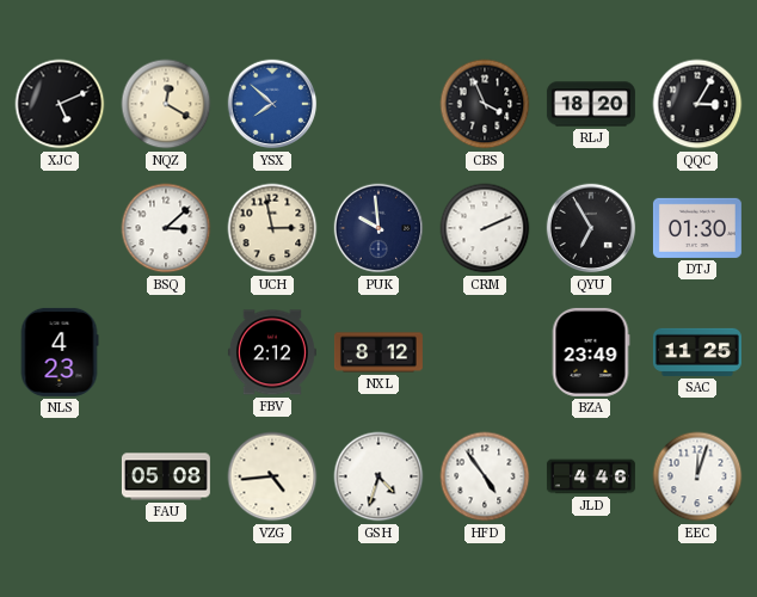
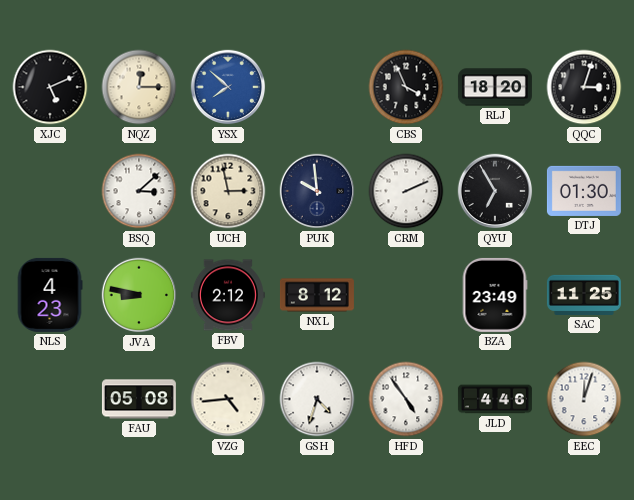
NQZ: 12:20 -> 12:15 (139, 87)
QQC: 3:05 -> 3:03 (584, 87)
JVA: none -> 8:47 (139, 295)
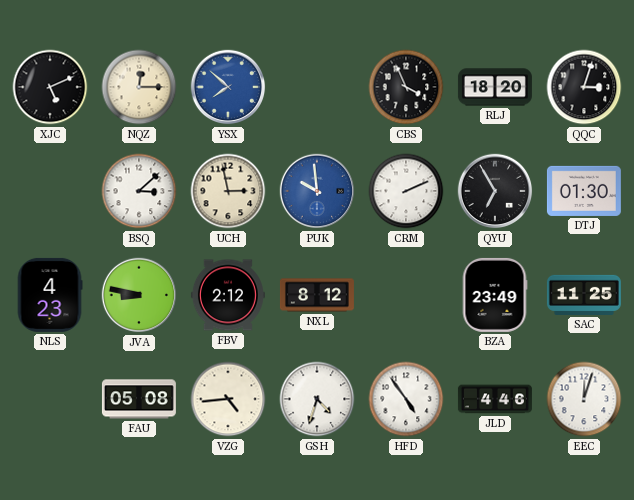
PUK dial: navy -> blue (317, 191)
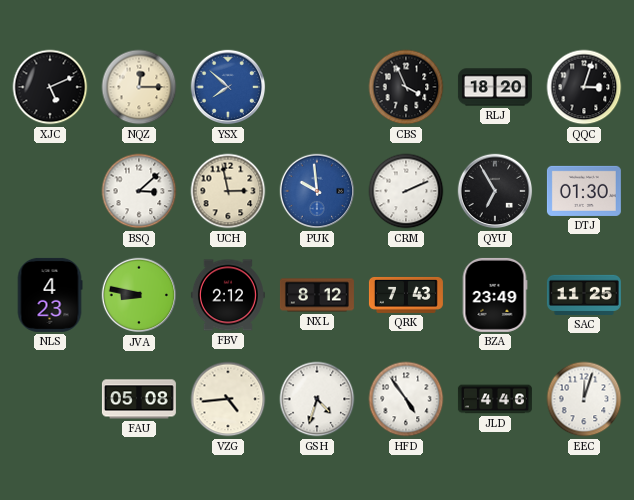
QRK: none -> 7:43 (406, 295)
